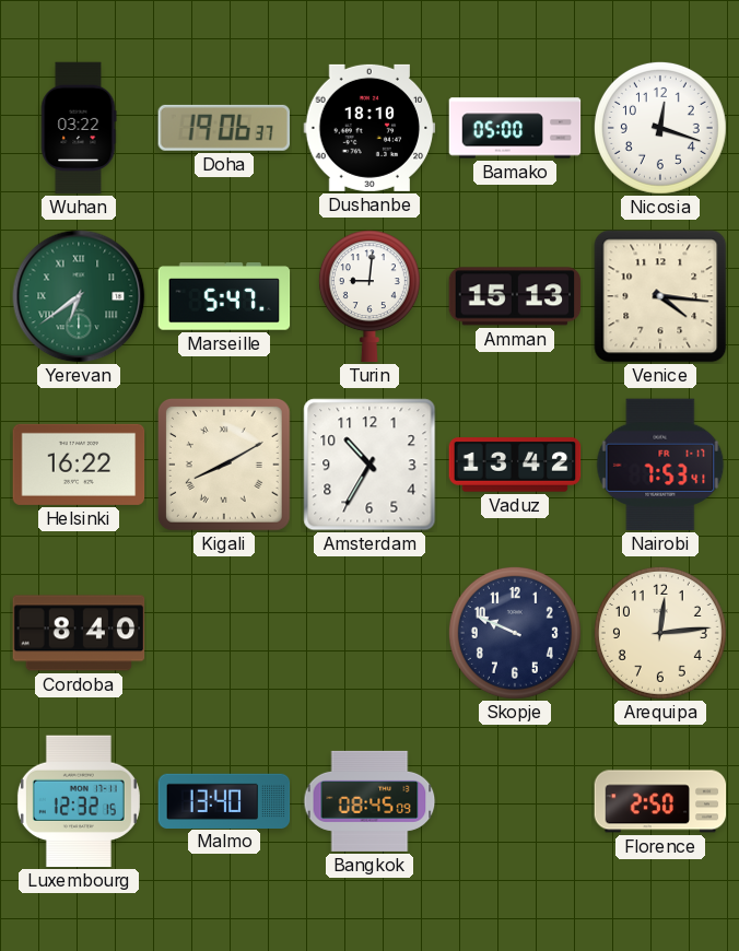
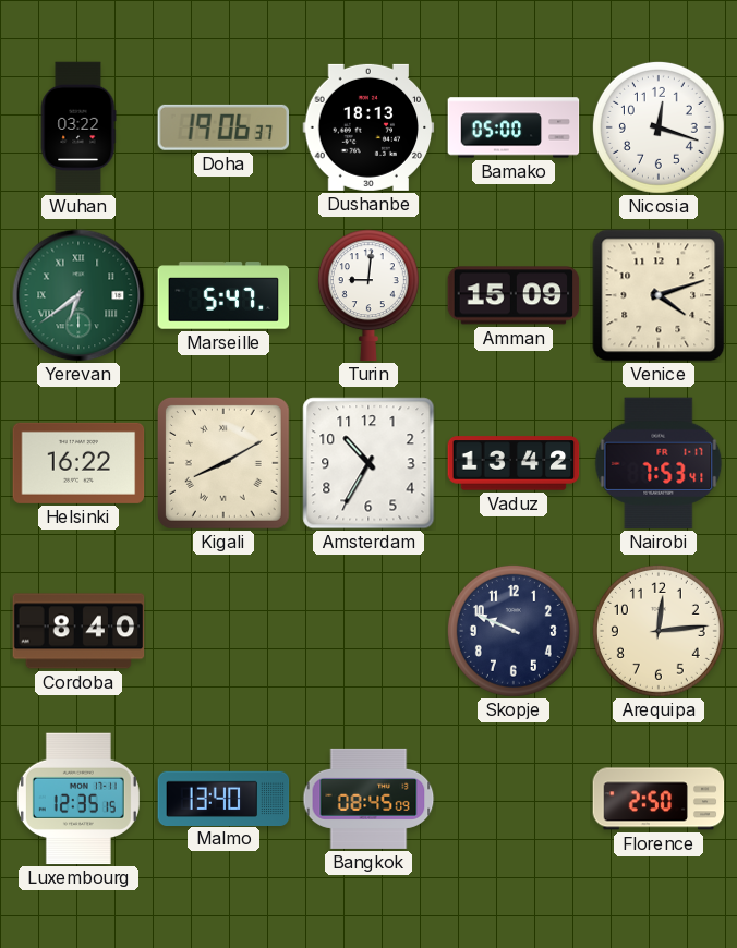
Dushanbe: 18:10 -> 18:13 (368, 127)
Amman: 15:13 -> 15:09 (514, 295)
Venice: 4:16 -> 4:12 (659, 295)
Luxembourg: 12:32 -> 12:35 (78, 799)
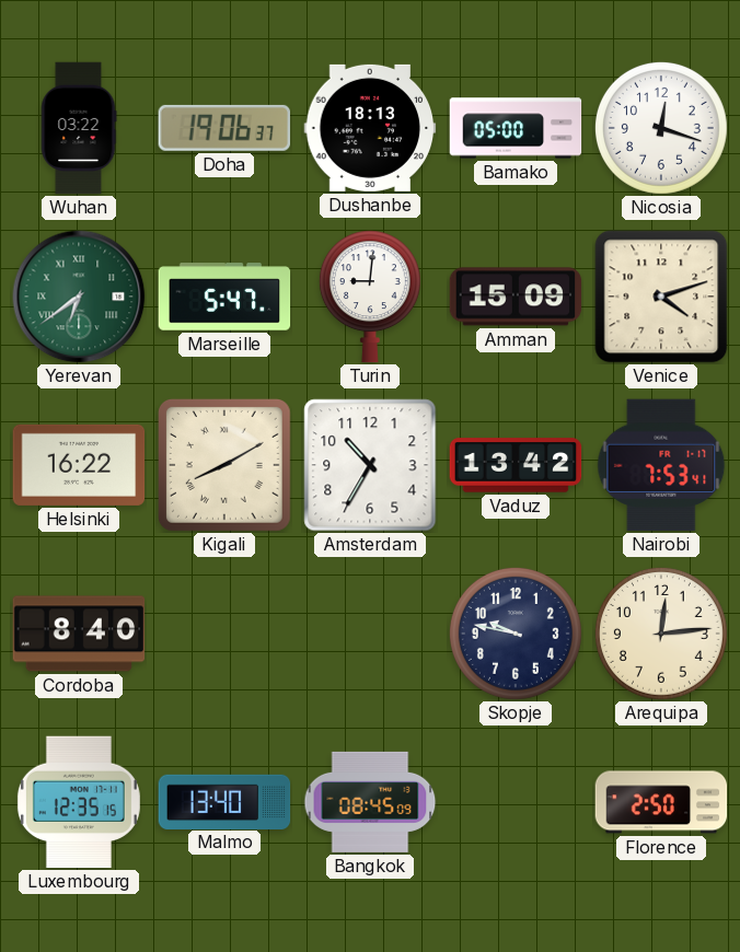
Skopje: 9:49 -> 9:47 (516, 634)
